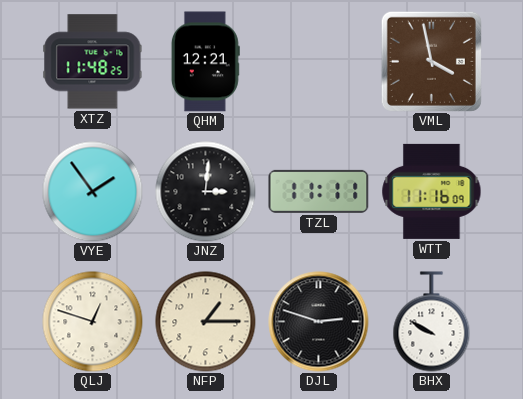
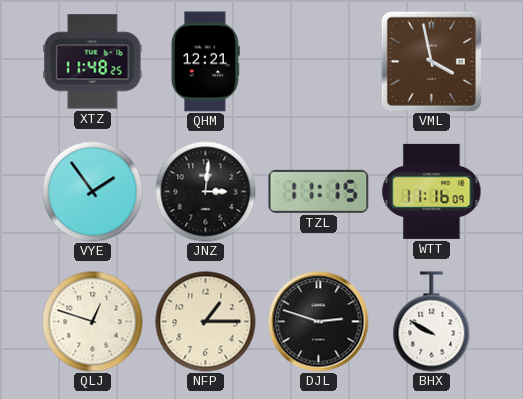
TZL: 11:11 -> 11:15 (319, 191)
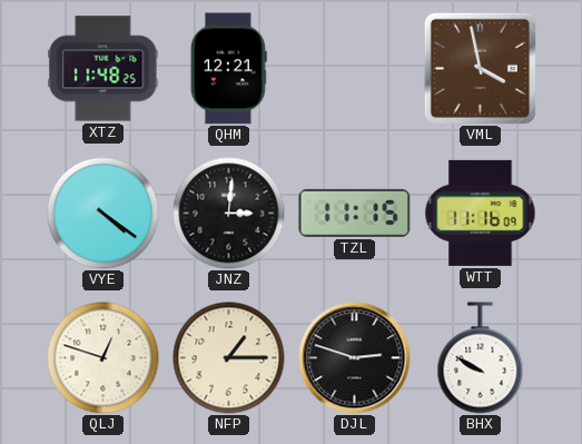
VYE: 1:54 -> 4:21 (103, 214)
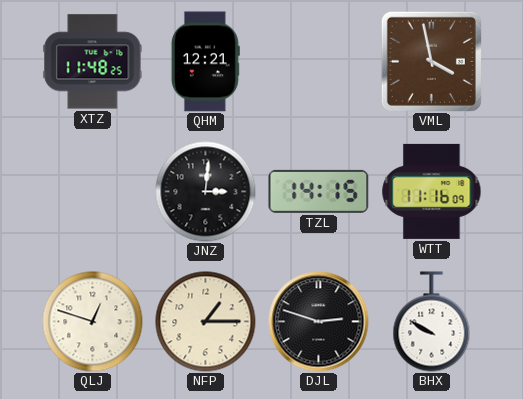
VYE: 4:21 -> none (103, 214)
TZL: 11:15 -> 14:15 (319, 191)
